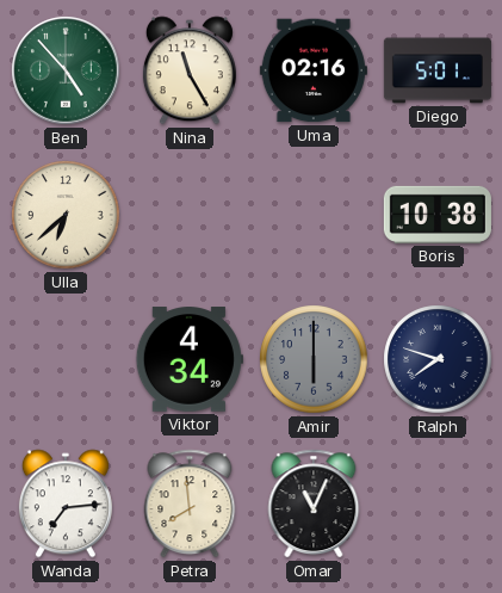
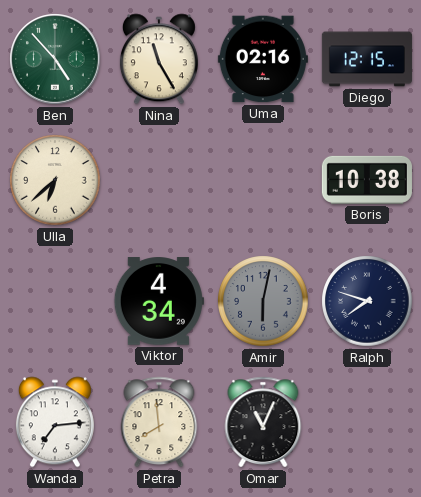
Diego: 5:01 -> 12:15 (367, 59)
Amir: 6:00 -> 6:02 (263, 301)
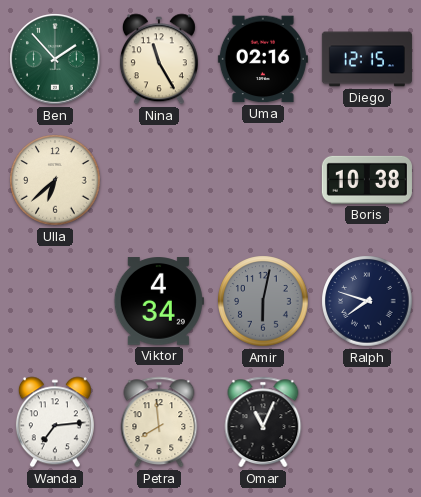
Ben: 4:53 -> 1:53 (55, 59)
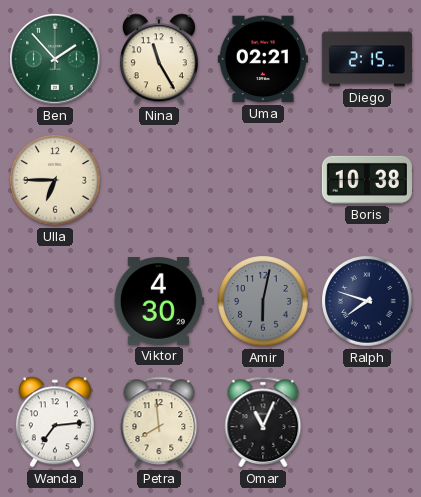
Uma: 02:16 -> 02:21 (263, 59)
Diego: 12:15 -> 2:15 (367, 59)
Ulla: 6:38 -> 6:45 (55, 180)
Viktor: 4:34 -> 4:30 (159, 301)
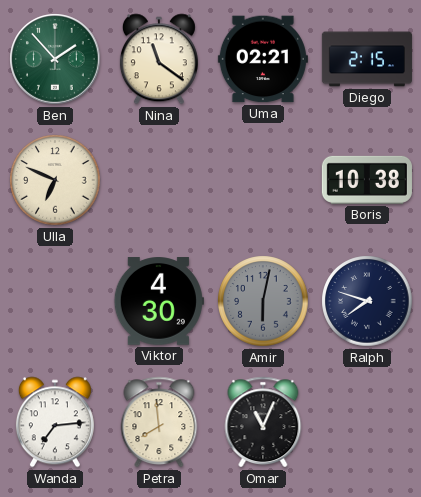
Nina: 11:25 -> 11:21 (159, 59)
Ulla: 6:45 -> 6:49 (55, 180)
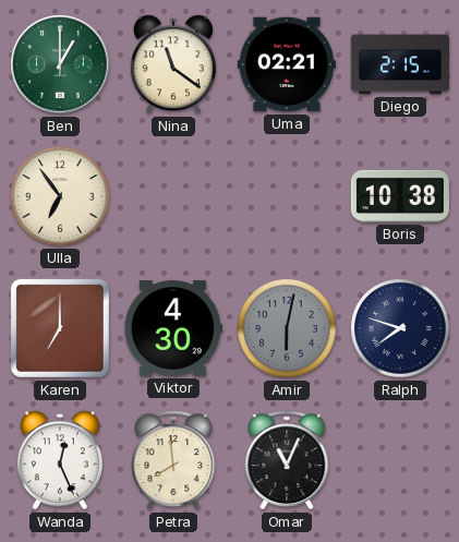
Ben: 1:53 -> 1:00 (60, 64)
Ulla: 6:49 -> 6:54 (60, 196)
Karen: none -> 7:00 (60, 328)
Wanda: 7:14 -> 12:26 (60, 460)
